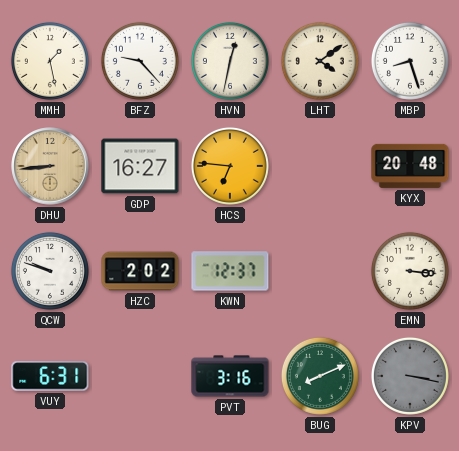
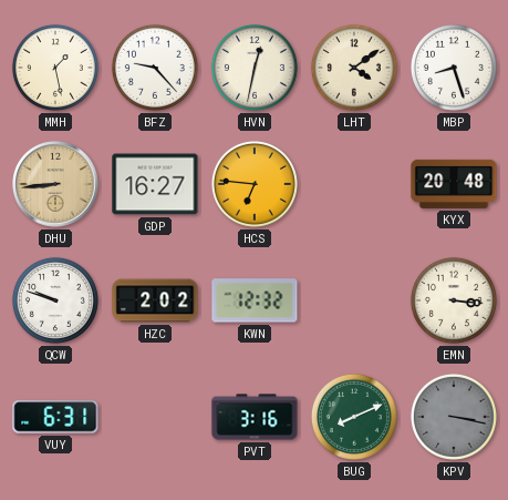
KWN: 12:37 -> 12:32 (255, 300)
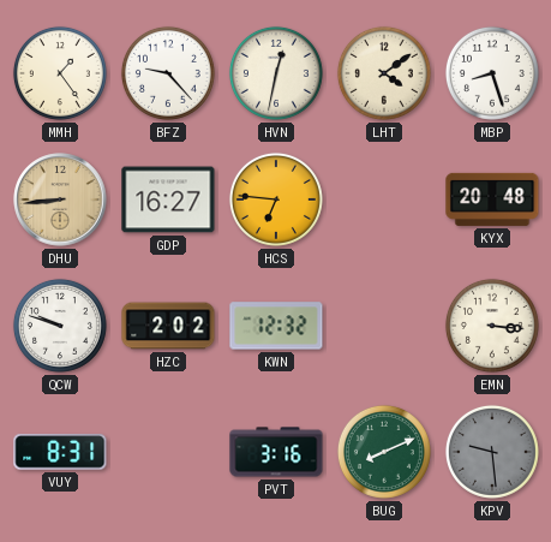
MMH: 1:28 -> 1:24 (60, 73)
VUY: 6:31 -> 8:31 (60, 452)
KPV: 3:17 -> 9:29 (492, 452)
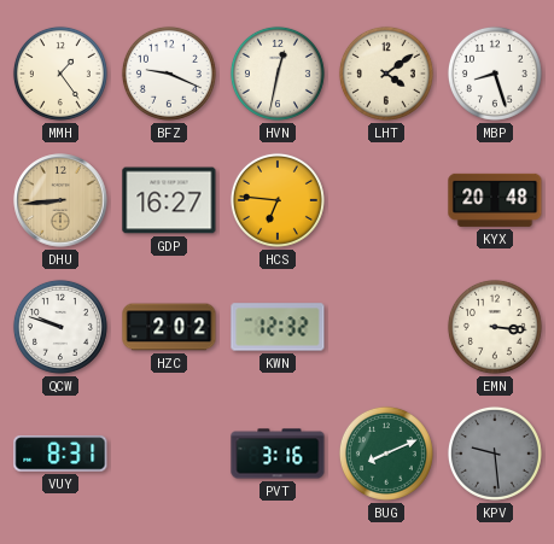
BFZ: 9:23 -> 9:19 (169, 74)
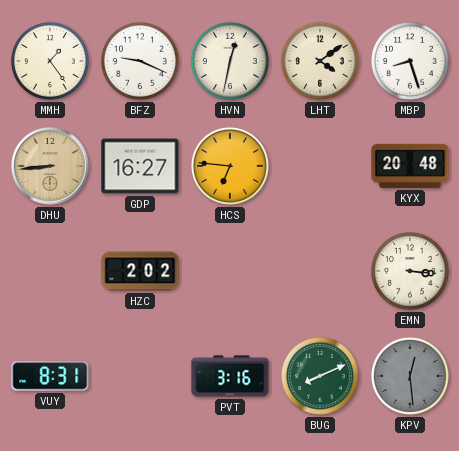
QCW: 9:48 -> none (60, 327)
KWN: 12:32 -> none (278, 327)
KPV: 9:29 -> 12:29 (410, 376)
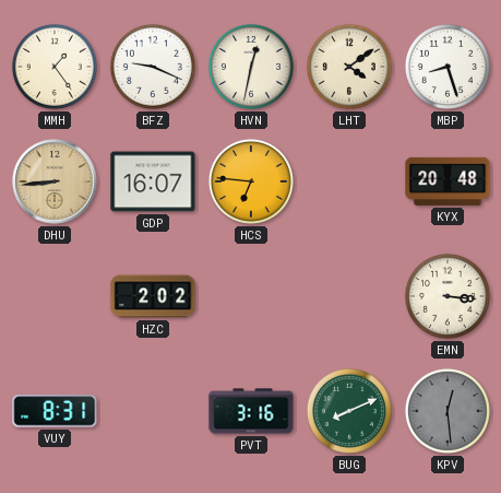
GDP: 16:27 -> 16:07 (153, 181)
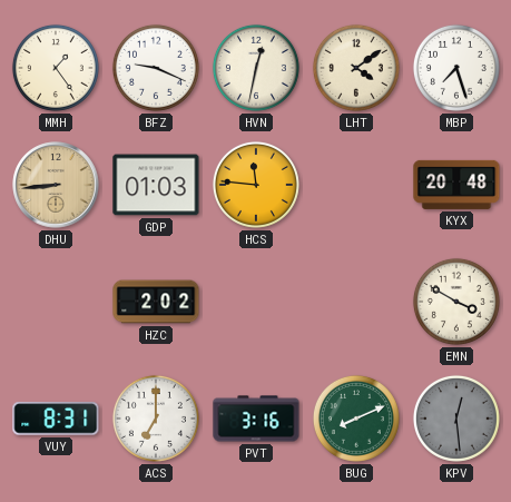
MBP: 8:27 -> 7:27 (456, 68)
GDP: 16:07 -> 01:03 (156, 185)
HCS: 6:46 -> 11:46 (256, 185)
EMN: 3:16 -> 3:50 (456, 302)
ACS: none -> 7:00 (156, 419)
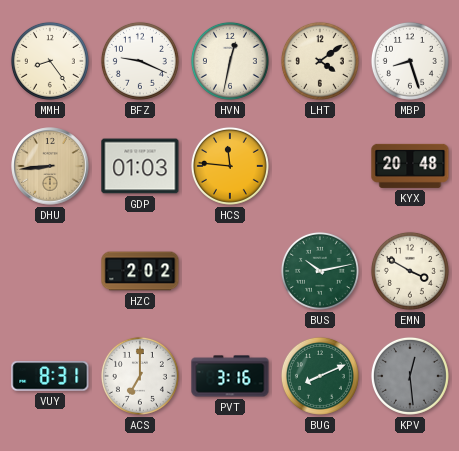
MMH: 1:24 -> 8:24 (50, 61)
MBP: 7:27 -> 8:27 (410, 61)
BUS: none -> 10:13 (320, 271)
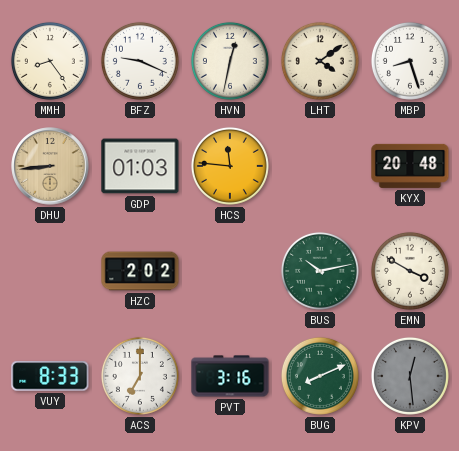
VUY: 8:31 -> 8:33 (50, 376)
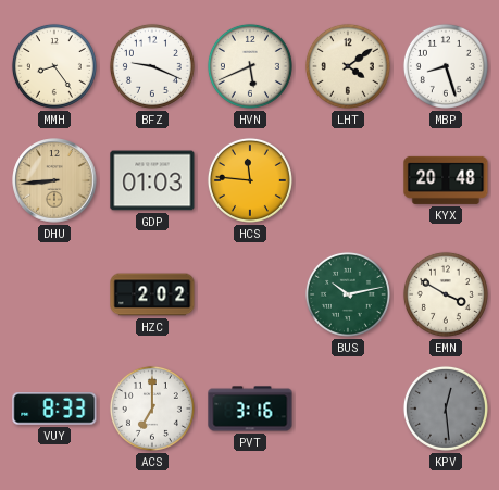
HVN: 12:32 -> 5:41 (250, 66)
BUG: 8:11 -> none (320, 376)
